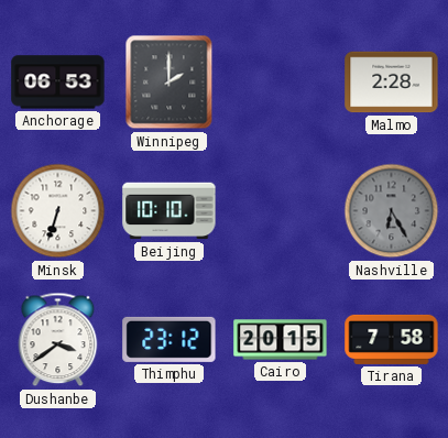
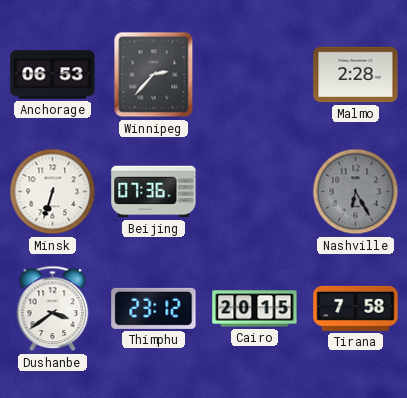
Winnipeg: 2:00 -> 2:37 (154, 75)
Beijing: 10:10 -> 07:36 (154, 192)
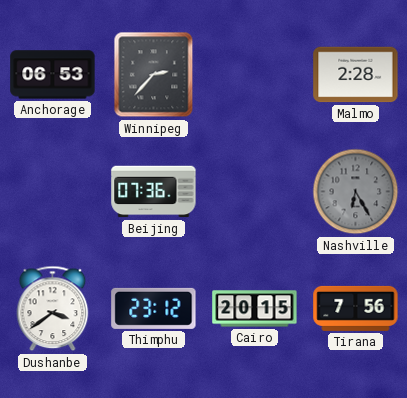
Minsk: 6:33 -> none (53, 192)
Tirana: 7:58 -> 7:56 (356, 308)
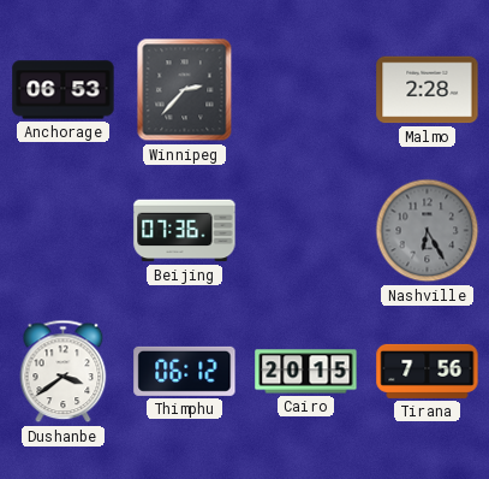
Thimphu: 23:12 -> 06:12 (185, 371)
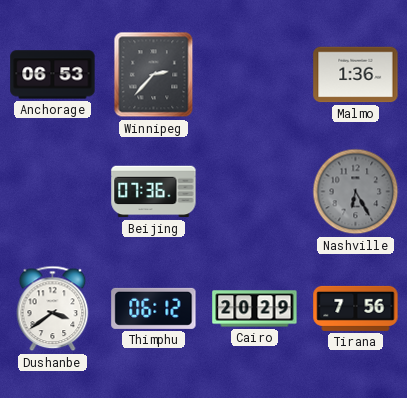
Malmo: 2:28 -> 1:36 (356, 75)
Cairo: 20:15 -> 20:29 (255, 309)
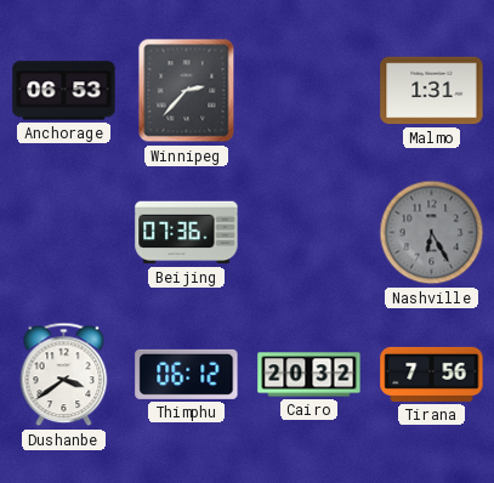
Malmo: 1:36 -> 1:31 (432, 91)
Cairo: 20:29 -> 20:32 (310, 375)
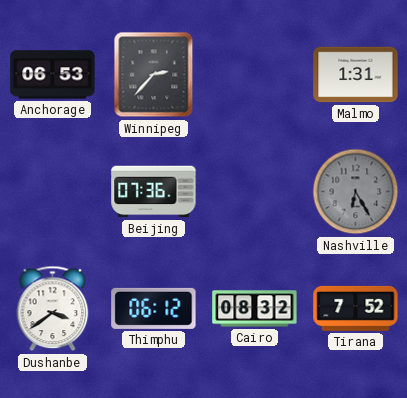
Cairo: 20:32 -> 08:32 (255, 309)
Tirana: 7:56 -> 7:52 (356, 308)
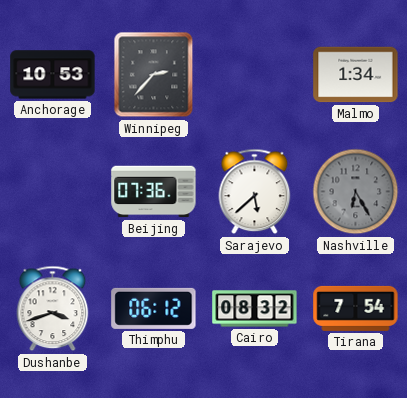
Anchorage: 06:53 -> 10:53 (53, 75)
Malmo: 1:31 -> 1:34 (356, 75)
Sarajevo: none -> 5:38 (255, 192)
Dushanbe: 3:39 -> 3:42 (53, 309)
Tirana: 7:52 -> 7:54 (356, 308)
